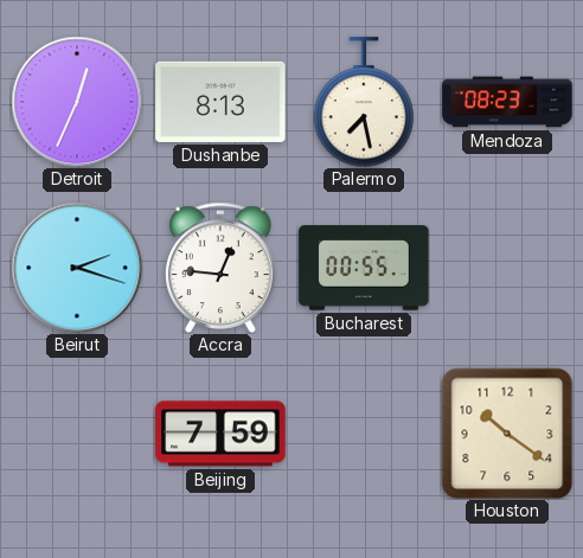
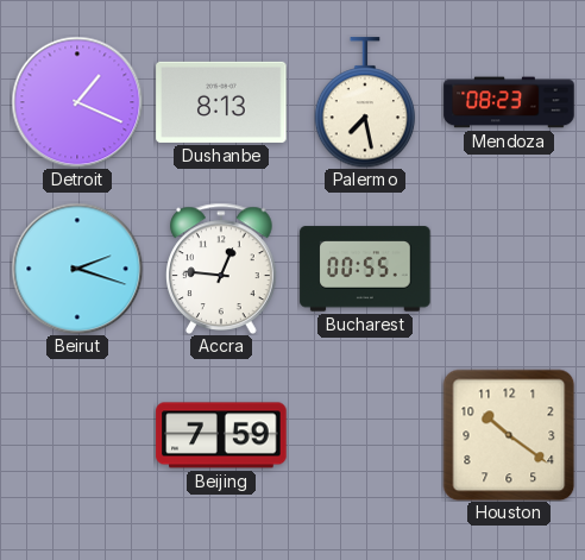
Detroit: 12:34 -> 1:19 (77, 102)
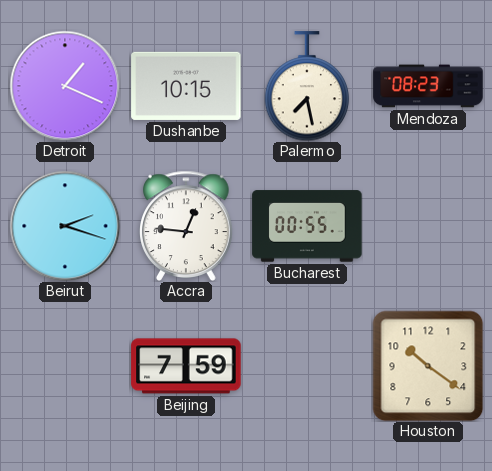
Dushanbe: 8:13 -> 10:15 (186, 86)
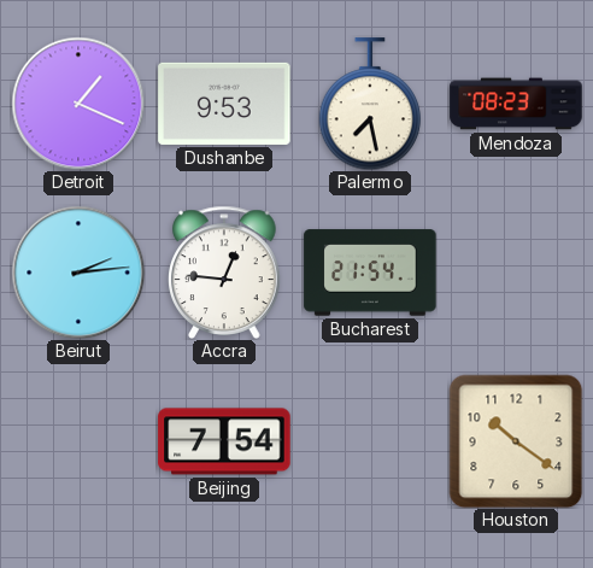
Dushanbe: 10:15 -> 9:53 (224, 104)
Beirut: 2:18 -> 2:14 (78, 273)
Bucharest: 00:55 -> 21:54 (370, 273)
Beijing: 7:59 -> 7:54 (224, 441)
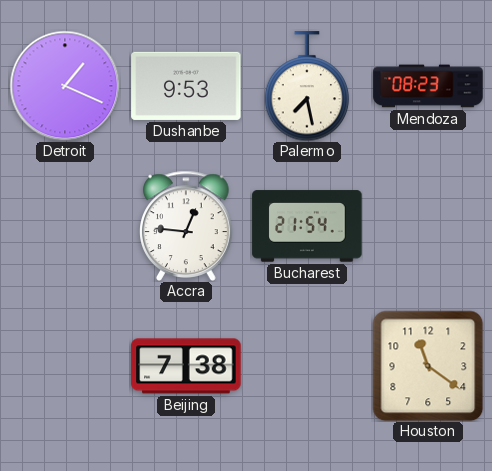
Beirut: 2:14 -> none (78, 273)
Beijing: 7:54 -> 7:38 (186, 366)
Houston: 10:21 -> 11:21 (428, 366)
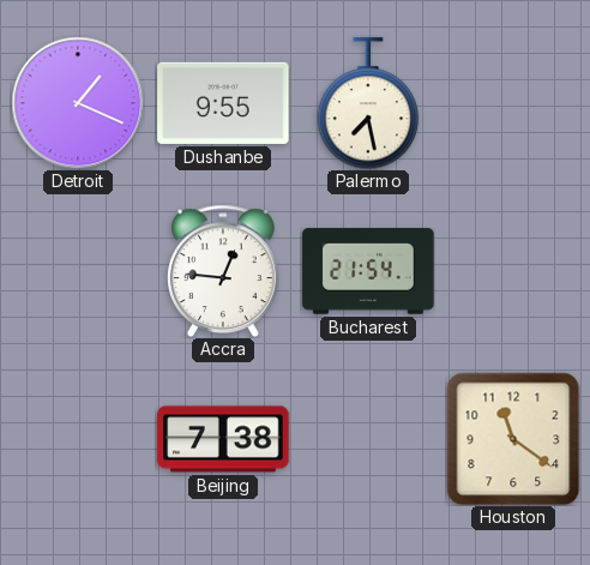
Dushanbe: 9:53 -> 9:55 (223, 103)
Mendoza: 08:23 -> none (428, 86)
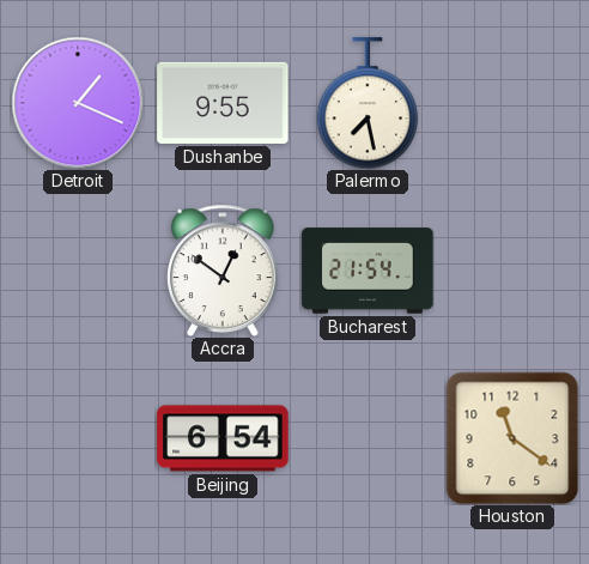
Accra: 12:46 -> 12:51 (224, 271)
Beijing: 7:38 -> 6:54 (223, 438)
